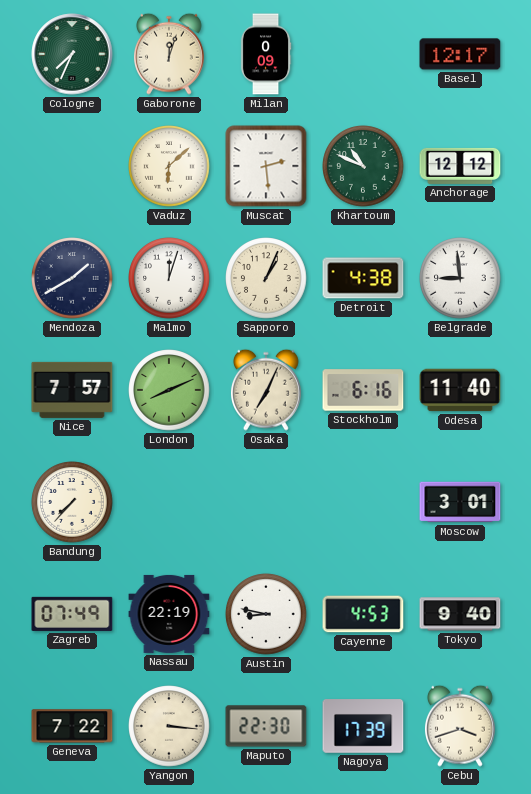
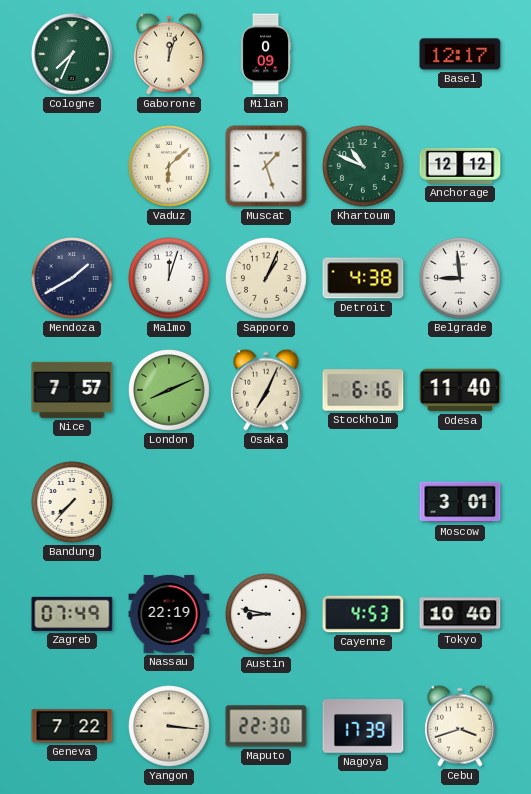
Muscat: 2:29 -> 1:27 (266, 166)
Tokyo: 9:40 -> 10:40 (460, 614)
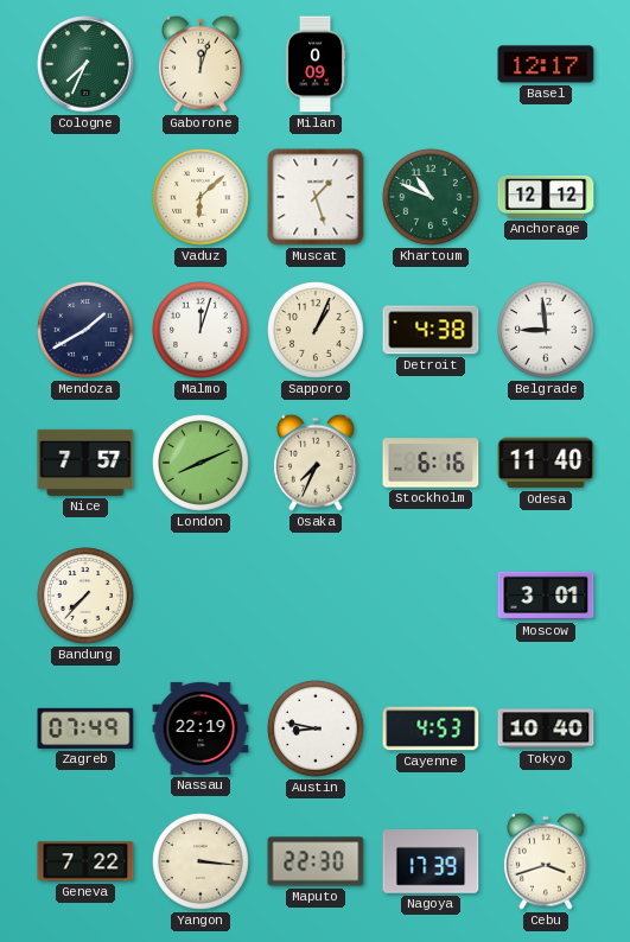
Osaka: 7:04 -> 7:34 (316, 463)
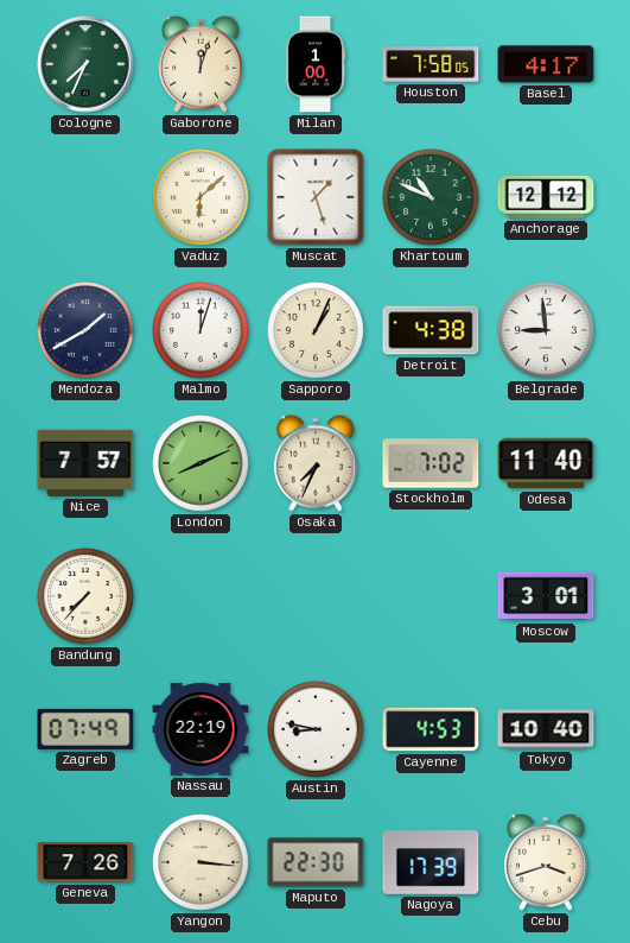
Milan: 0:09 -> 1:00 (316, 64)
Houston: none -> 7:58 (431, 64)
Basel: 12:17 -> 4:17 (546, 64)
Stockholm: 6:16 -> 7:02 (431, 463)
Geneva: 7:22 -> 7:26 (85, 862)
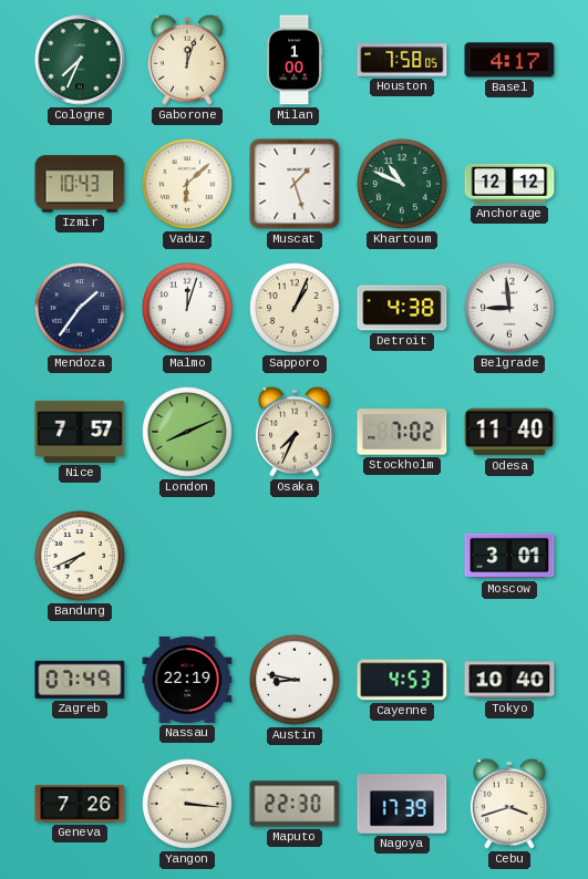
Izmir: none -> 10:43 (80, 184)
Mendoza: 1:40 -> 1:36 (80, 308)
Bandung: 7:37 -> 7:41 (80, 556)
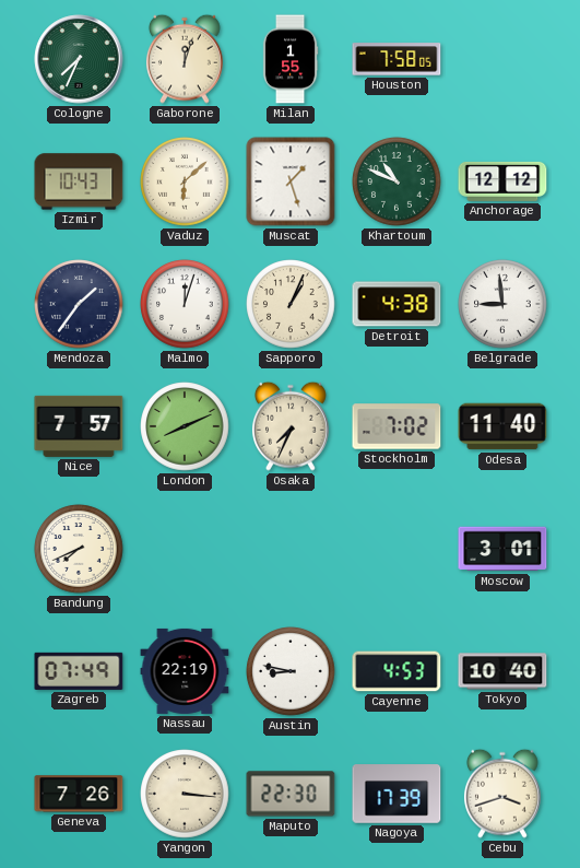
Milan: 1:00 -> 1:55 (291, 59)
Basel: 4:17 -> none (509, 60)
